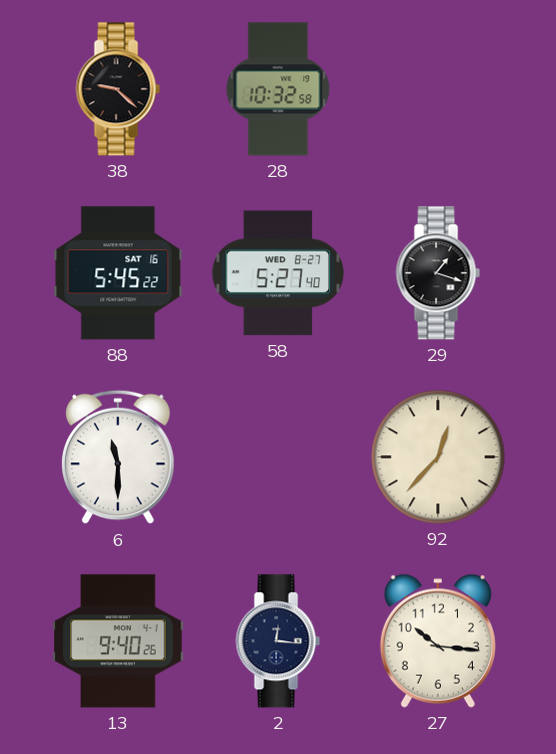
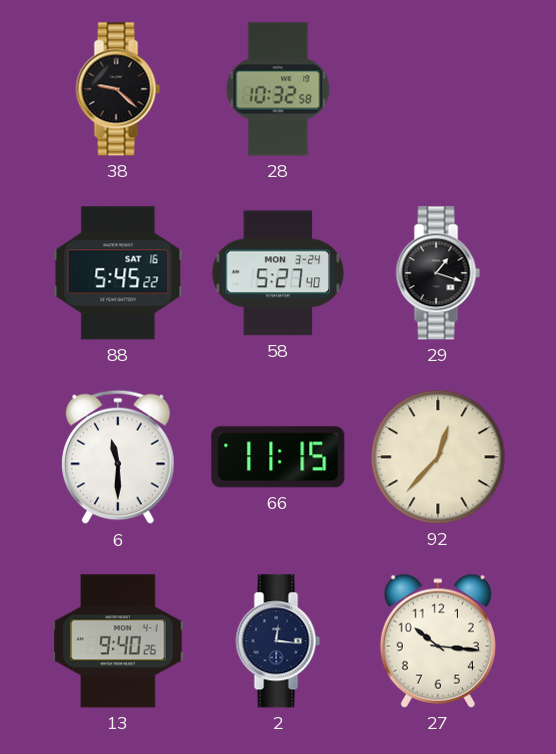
58 date: WED 8-27 -> MON 3-24 (278, 273)
66: none -> 11:15 (278, 457)
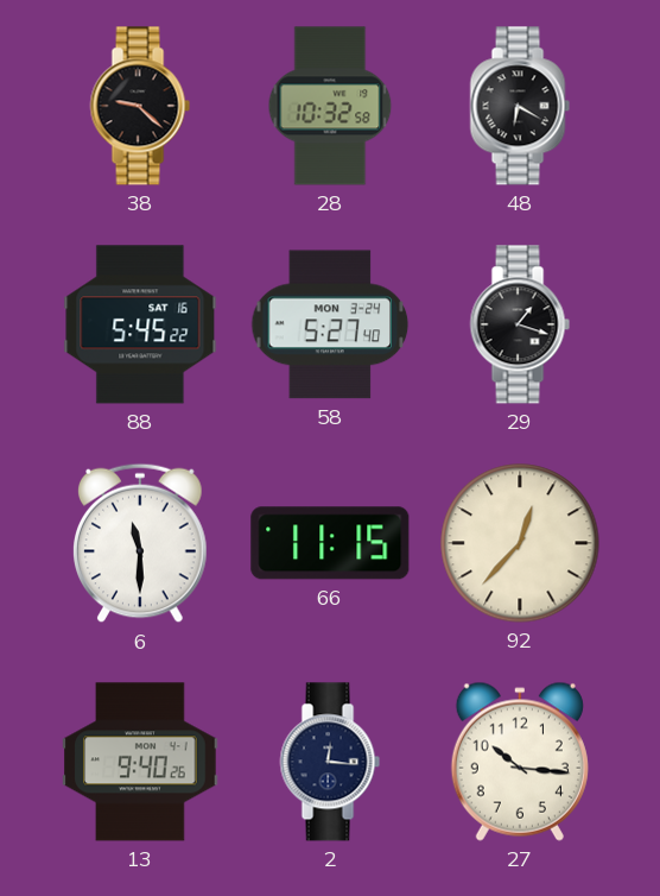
48: none -> 6:20 (520, 106)
